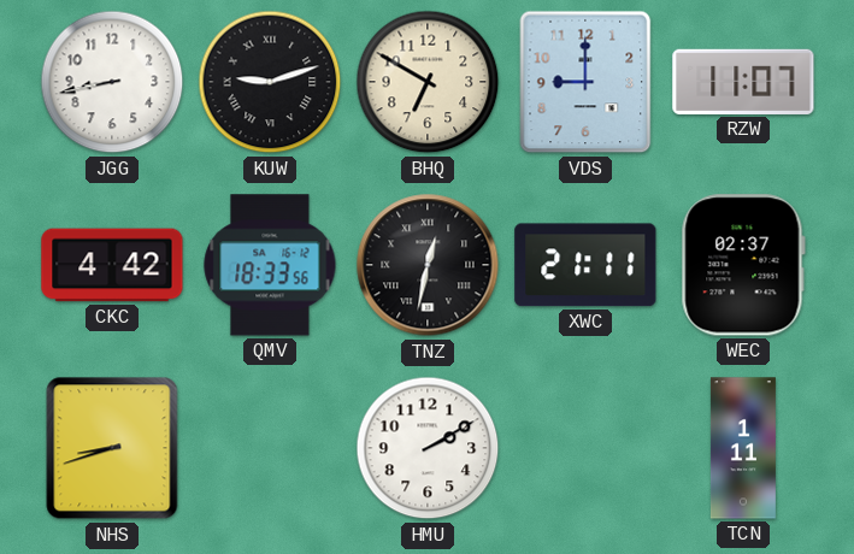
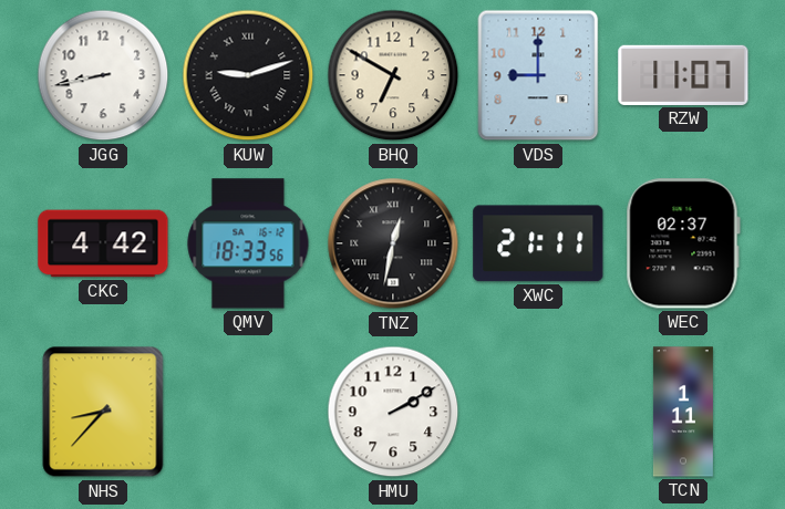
NHS: 8:42 -> 8:37 (103, 412)
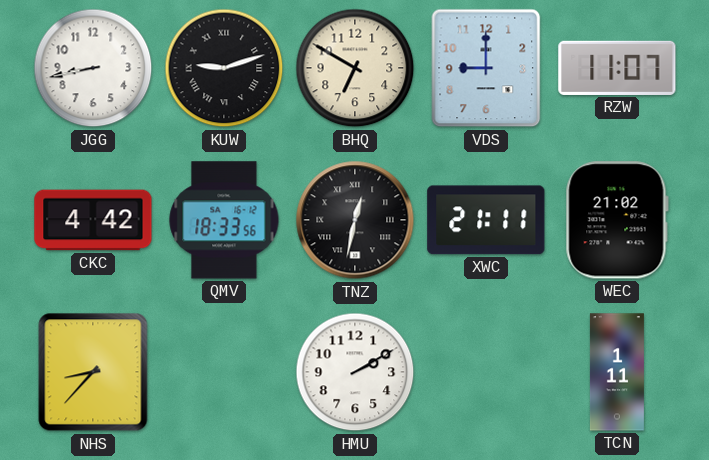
WEC: 02:37 -> 21:02 (617, 220)
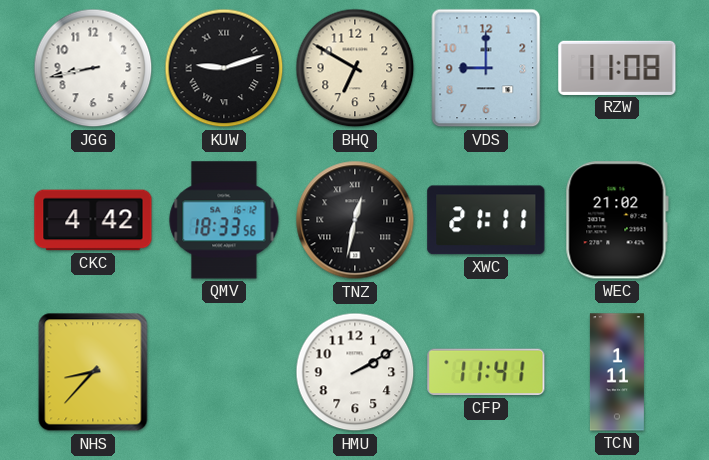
RZW: 11:07 -> 11:08 (617, 68)
CFP: none -> 11:41 (486, 372)
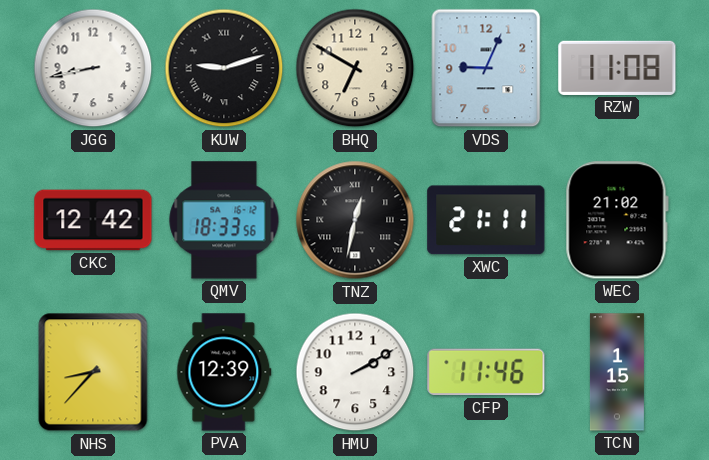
VDS: 9:00 -> 9:04 (486, 68)
CKC: 4:42 -> 12:42 (93, 220)
PVA: none -> 12:39 (224, 372)
CFP: 11:41 -> 11:46 (486, 372)
TCN: 1:11 -> 1:15 (617, 372)
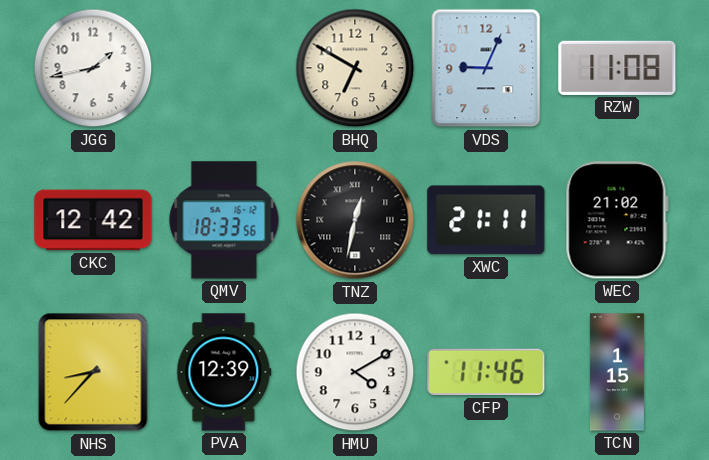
JGG: 8:43 -> 1:43 (93, 68)
KUW: 9:12 -> none (224, 68)
HMU: 2:10 -> 4:10 (355, 372)
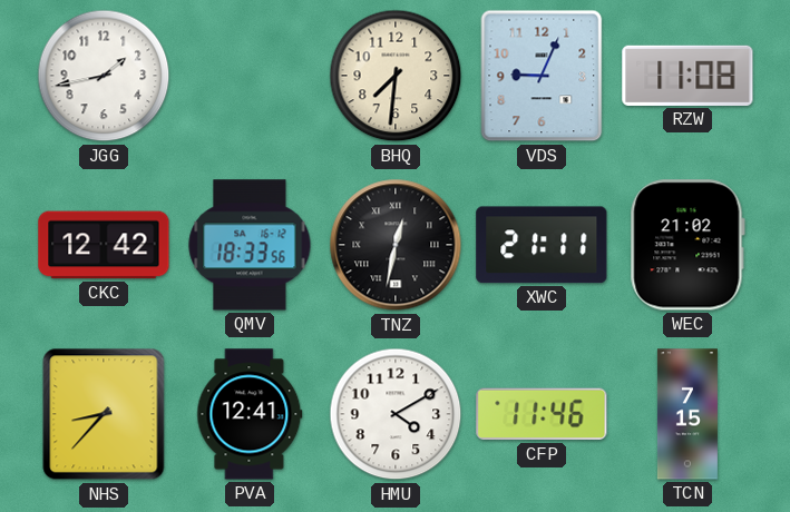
BHQ: 6:50 -> 7:31 (396, 76)
PVA: 12:39 -> 12:41 (250, 414)
TCN: 1:15 -> 7:15 (687, 414)
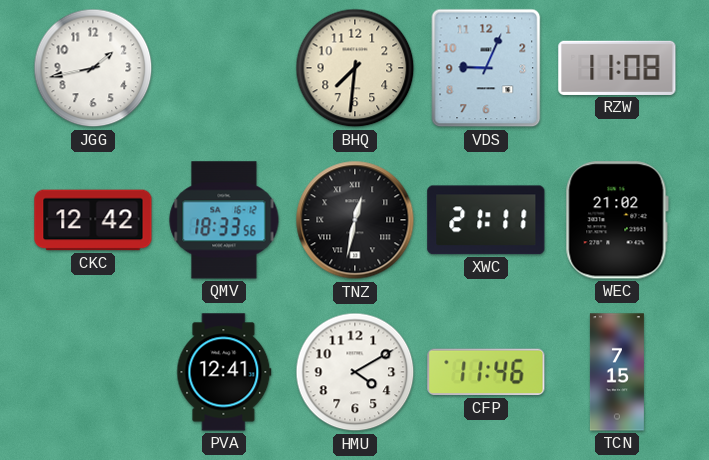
NHS: 8:37 -> none (104, 414)
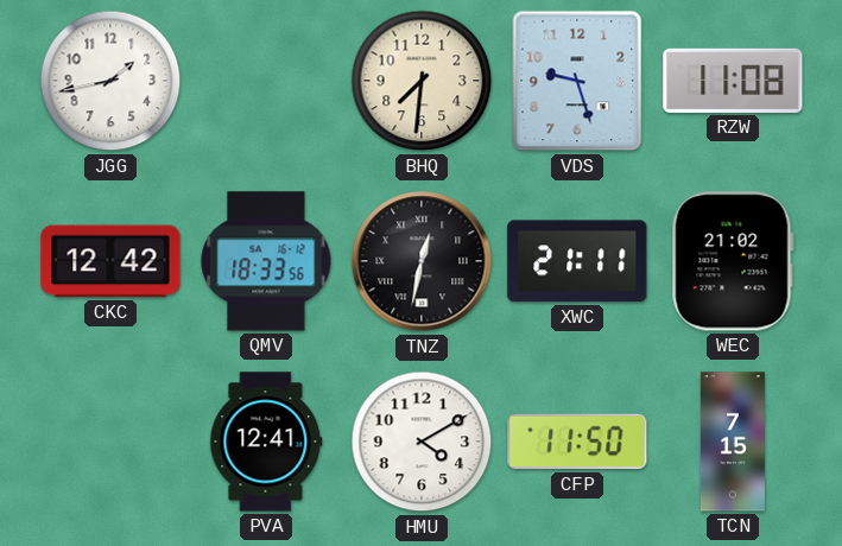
VDS: 9:04 -> 9:27 (577, 81)
CFP: 11:46 -> 11:50 (577, 442)
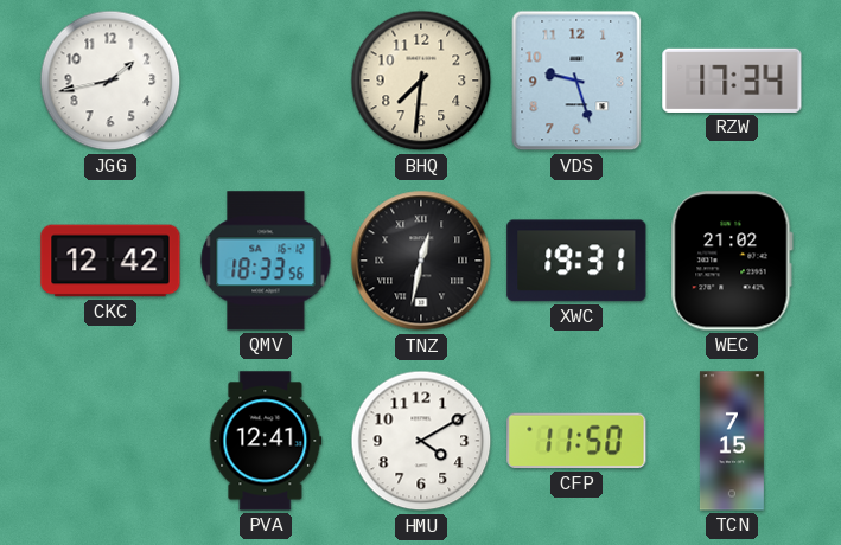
RZW: 11:08 -> 17:34 (732, 81)
XWC: 21:11 -> 19:31 (576, 261)
